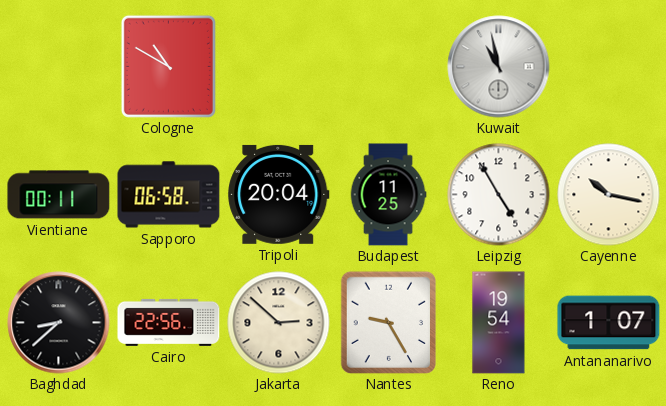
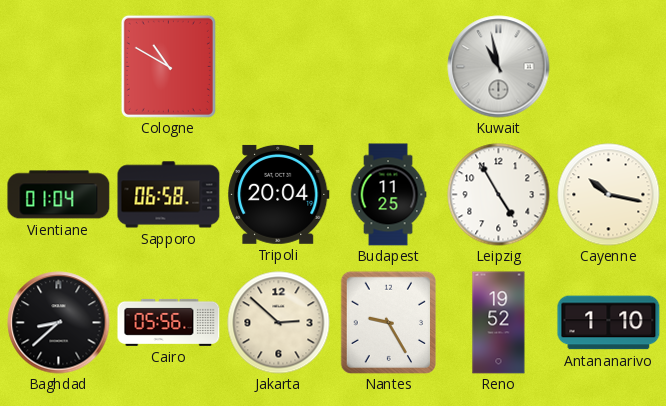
Vientiane: 00:11 -> 01:04 (59, 195)
Cairo: 22:56 -> 05:56 (169, 322)
Reno: 19:54 -> 19:52 (499, 323)
Antananarivo: 1:07 -> 1:10 (609, 323)
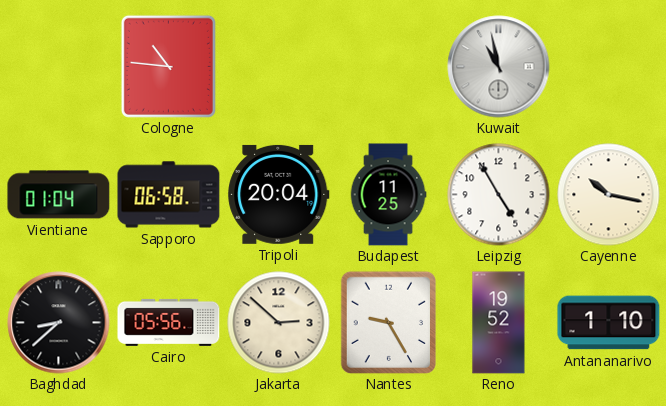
Cologne: 10:50 -> 10:46 (168, 66)
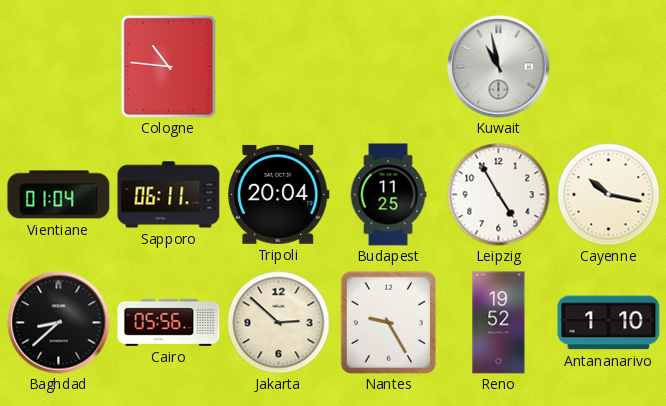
Sapporo: 06:58 -> 06:11 (169, 195)
